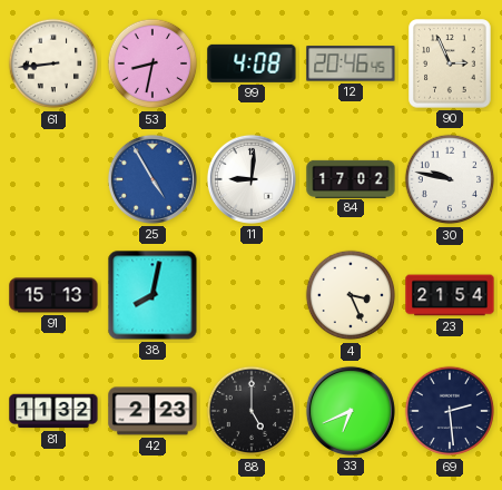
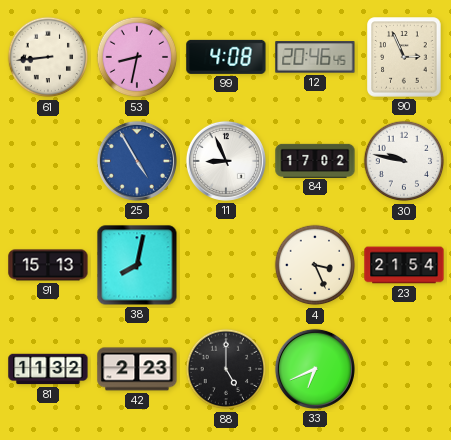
11: 9:01 -> 8:56 (226, 161)
69: 2:29 -> none (450, 411)
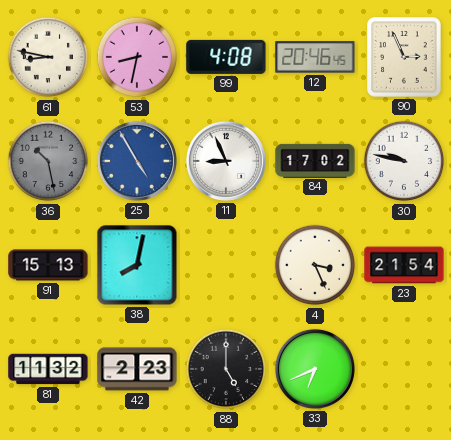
61: 8:44 -> 8:47 (48, 57)
36: none -> 10:28 (48, 161)
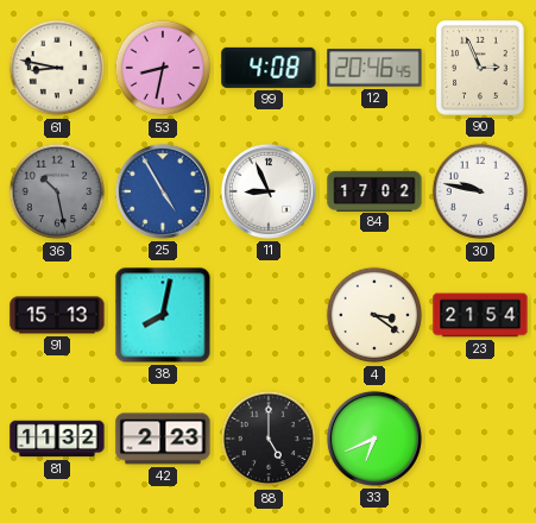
4: 3:26 -> 3:21 (374, 315)
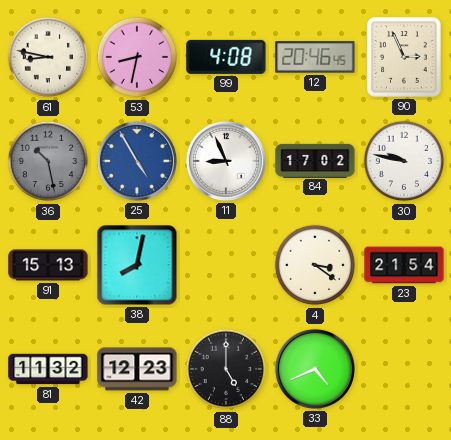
42: 2:23 -> 12:23 (137, 369)
33: 6:41 -> 4:41 (315, 369)
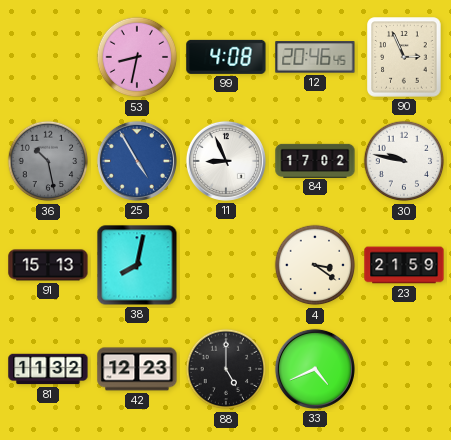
61: 8:47 -> none (48, 57)
23: 21:54 -> 21:59 (404, 265)
